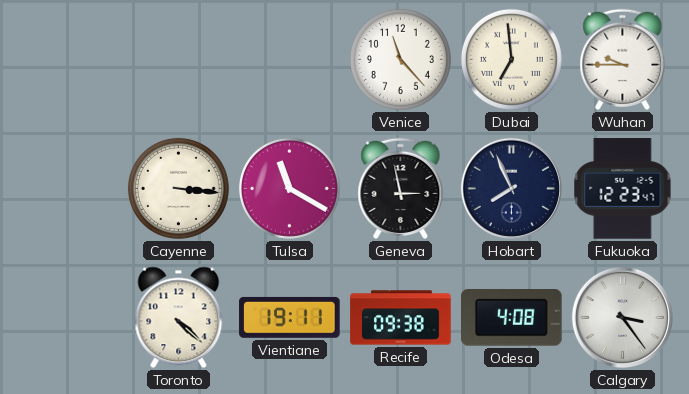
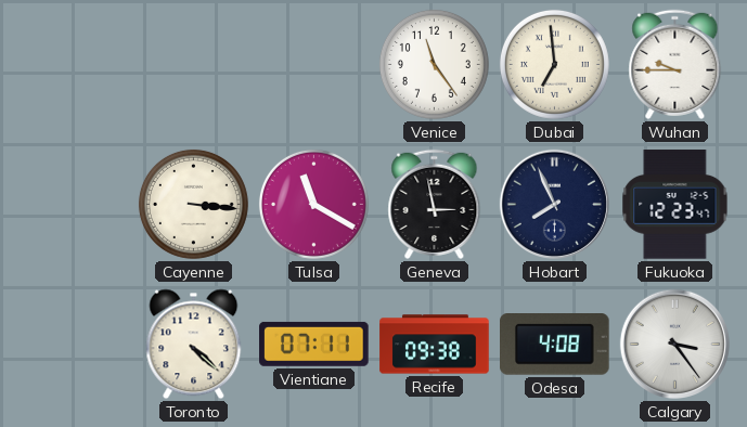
Venice: 11:23 -> 11:24 (434, 64)
Vientiane: 19:11 -> 07:11 (314, 344)
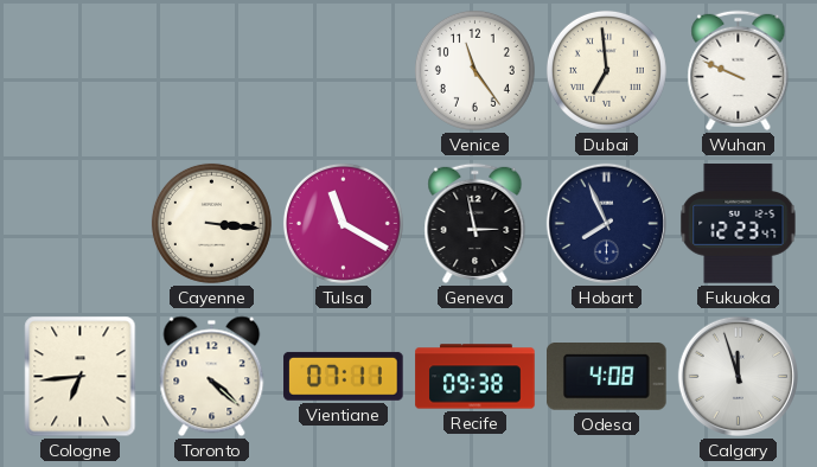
Wuhan: 9:45 -> 9:49 (739, 70)
Cologne: none -> 6:44 (81, 377)
Calgary: 3:24 -> 11:57 (738, 376)
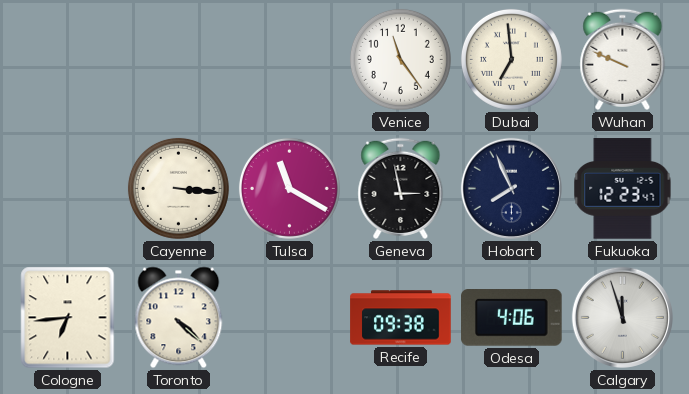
Vientiane: 07:11 -> none (344, 376)
Odesa: 4:08 -> 4:06 (512, 318)
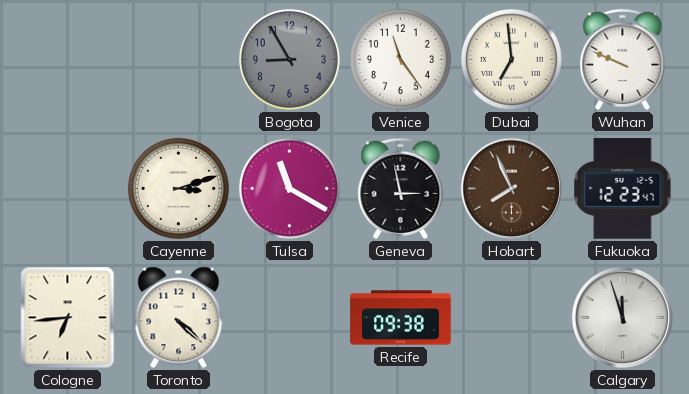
Bogota: none -> 8:55 (289, 59)
Cayenne: 3:16 -> 3:12 (178, 188)
Hobart dial: navy -> brown (511, 188)
Odesa: 4:06 -> none (512, 318)
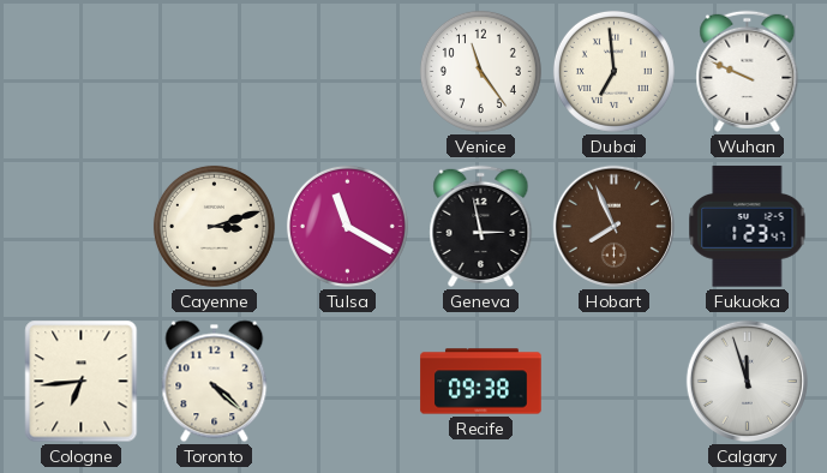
Bogota: 8:55 -> none (289, 59)
Fukuoka: 12:23 -> 1:23 (748, 227)
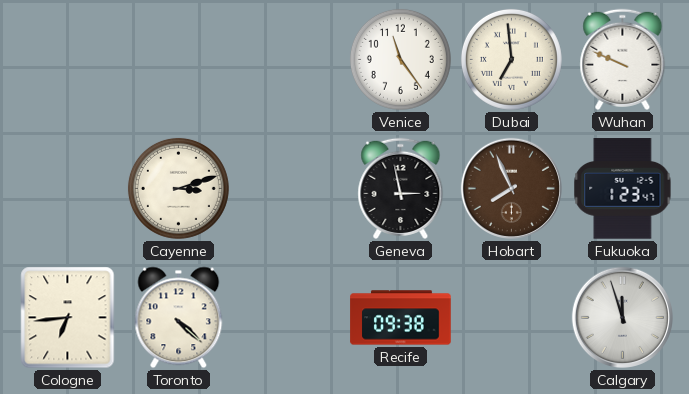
Tulsa: 11:20 -> none (347, 226)
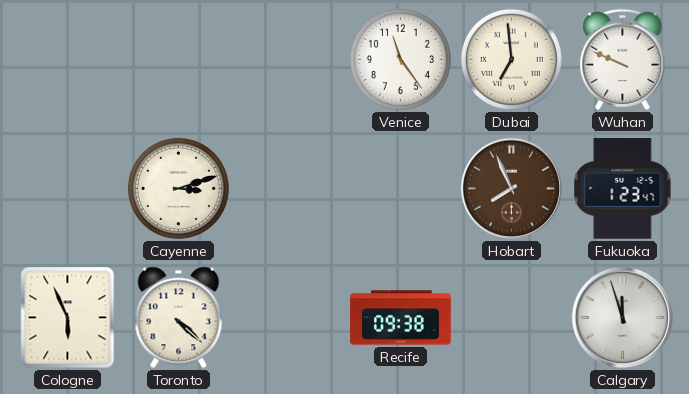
Geneva: 2:58 -> none (401, 188)
Cologne: 6:44 -> 5:56 (68, 318)
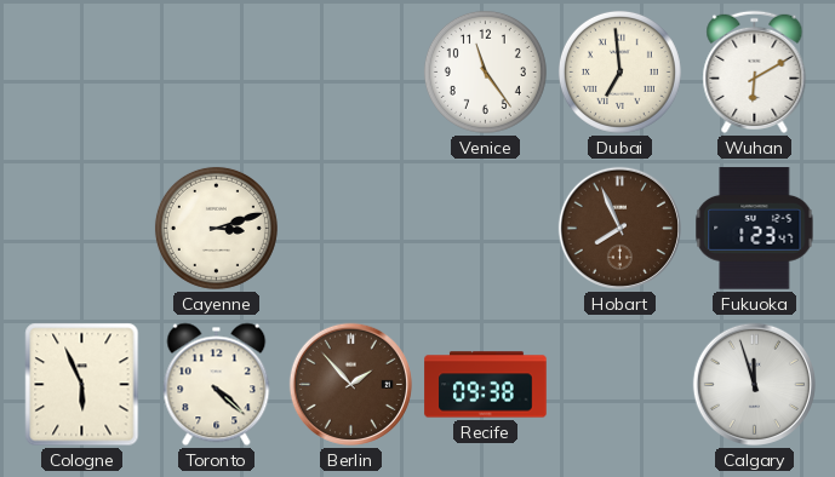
Wuhan: 9:49 -> 6:10 (755, 71)
Berlin: none -> 1:53 (350, 384)
